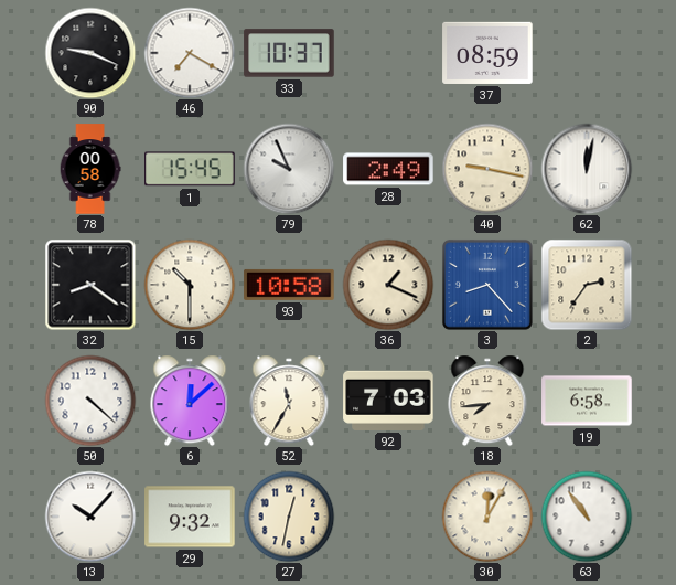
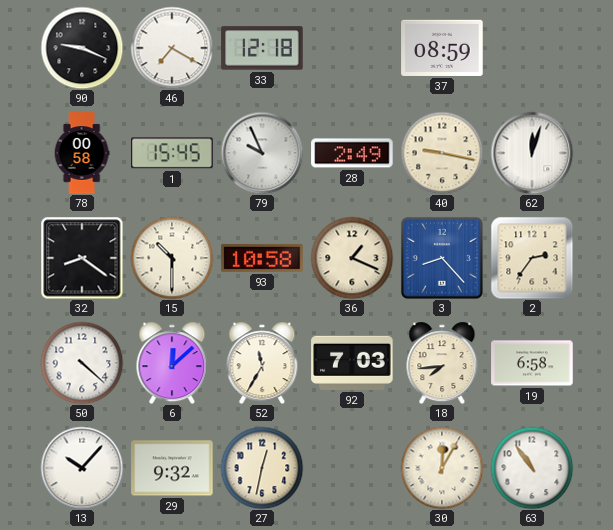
33: 10:37 -> 12:18 (262, 48)
62: 12:02 -> 12:03 (532, 153)
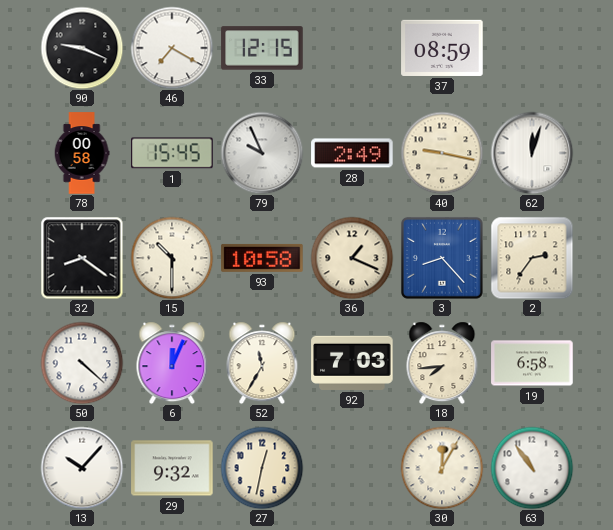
33: 12:18 -> 12:15 (262, 48)
6: 12:08 -> 12:04 (172, 363)
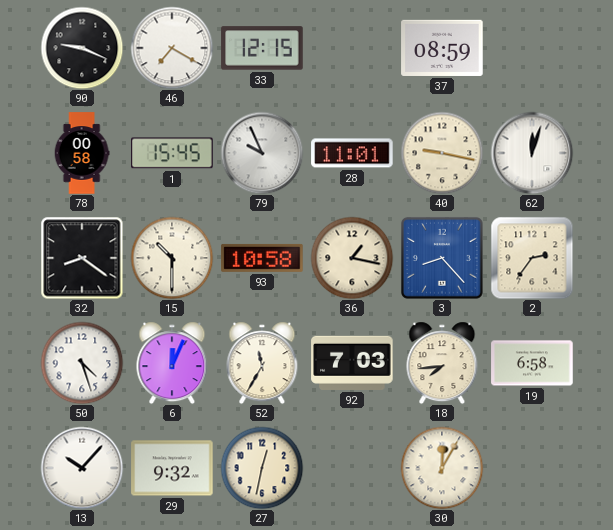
28: 2:49 -> 11:01 (352, 153)
36: 1:19 -> 1:17 (352, 258)
50: 4:22 -> 4:27 (82, 363)
63: 10:54 -> none (532, 468)
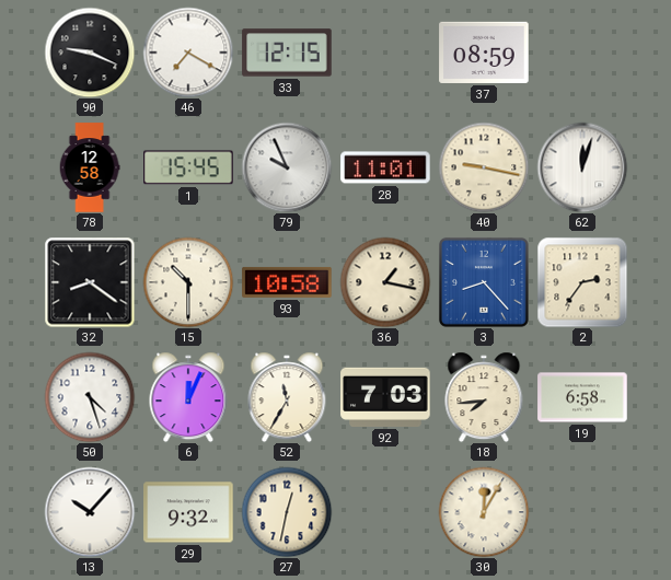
78: 00:58 -> 12:58 (90, 167)
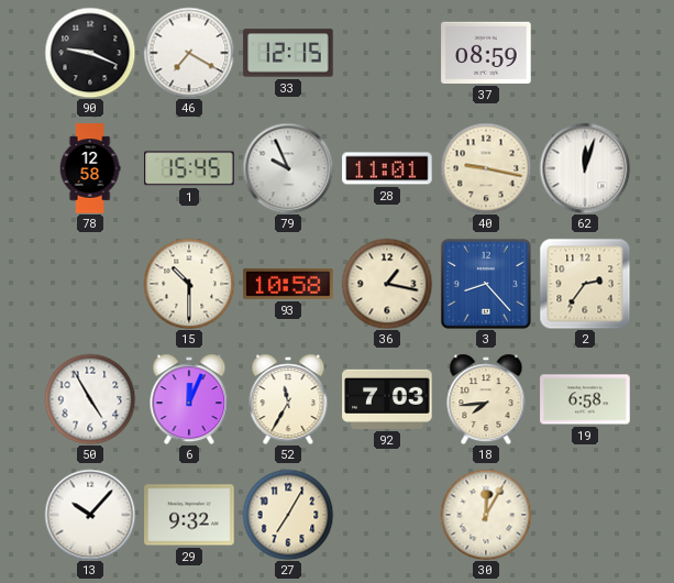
32: 8:21 -> none (90, 282)
50: 4:27 -> 4:55 (90, 399)
27: 12:32 -> 7:05 (288, 515)
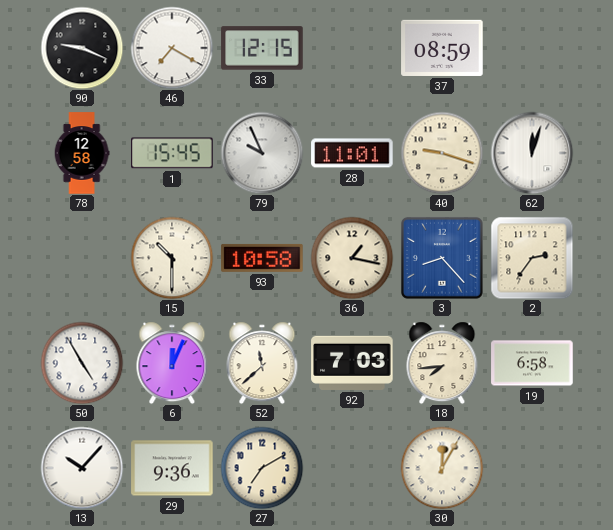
40: 9:17 -> 9:18 (442, 153)
52: 11:35 -> 11:38 (262, 363)
29: 9:32 -> 9:36 (172, 468)
27: 7:05 -> 7:10 (262, 468)
